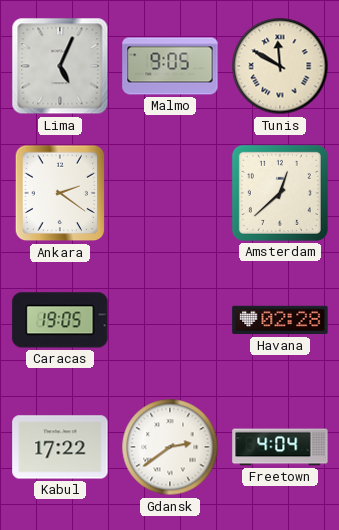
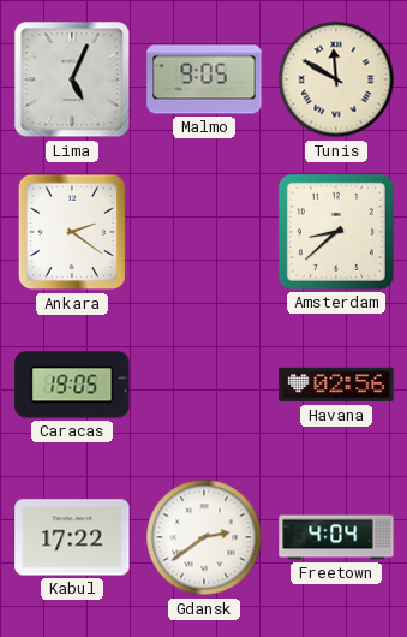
Amsterdam: 12:38 -> 8:38 (336, 232)
Havana: 02:28 -> 02:56 (336, 385)
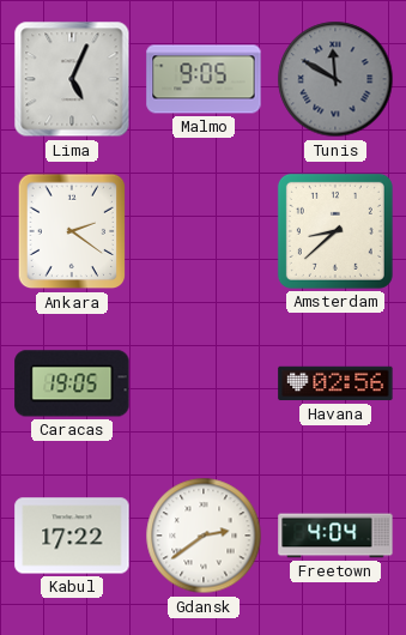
Tunis dial: cream -> grey (335, 79)
